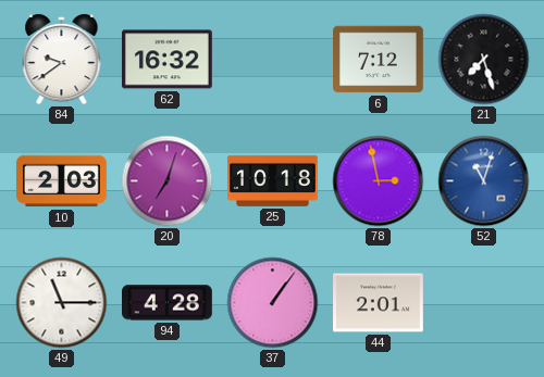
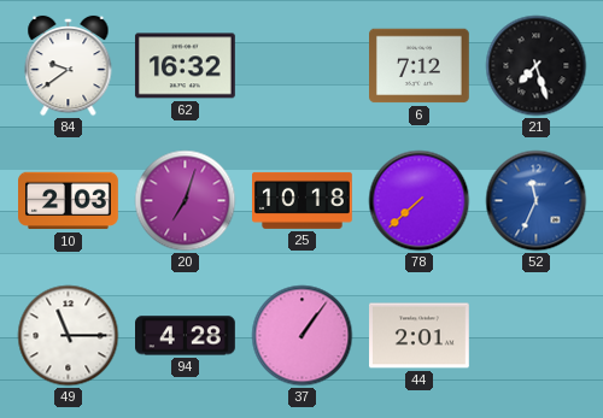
78: 2:58 -> 7:38 (420, 201)
52: 11:03 -> 11:34 (537, 201)
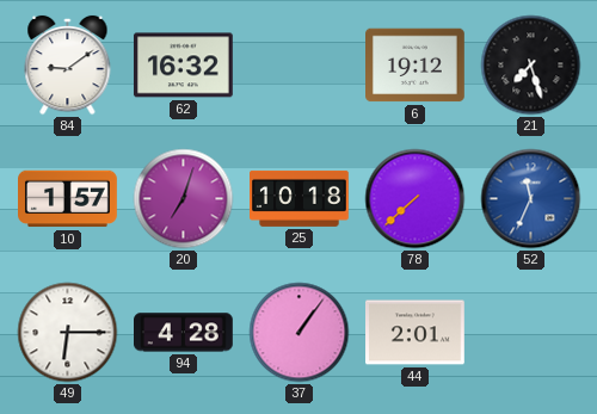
84: 9:39 -> 9:09 (68, 66)
6: 7:12 -> 19:12 (416, 66)
10: 2:03 -> 1:57 (68, 199)
49: 11:15 -> 6:15 (68, 333)
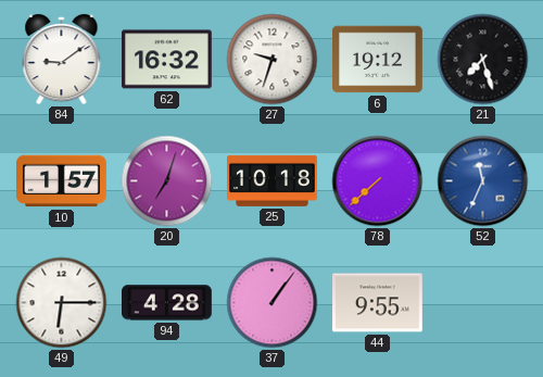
27: none -> 9:33 (273, 60)
44: 2:01 -> 9:55 (378, 303)
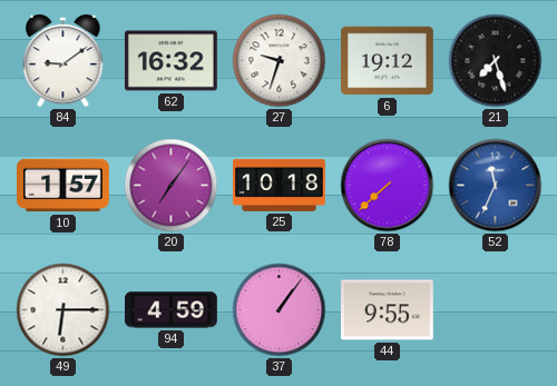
20: 7:03 -> 7:06 (172, 186)
94: 4:28 -> 4:59 (172, 310)
